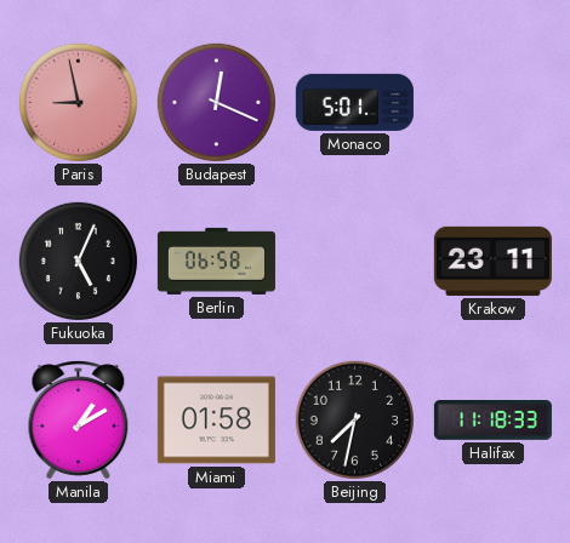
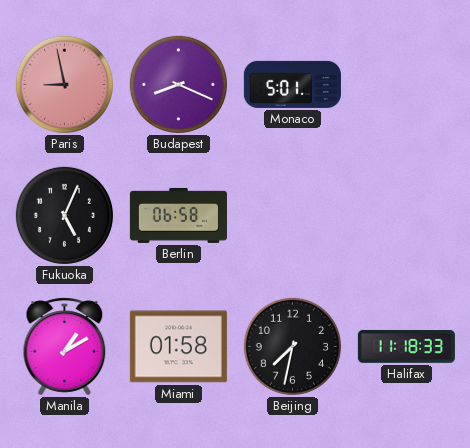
Budapest: 12:19 -> 8:19 (178, 84)
Krakow: 23:11 -> none (492, 261)
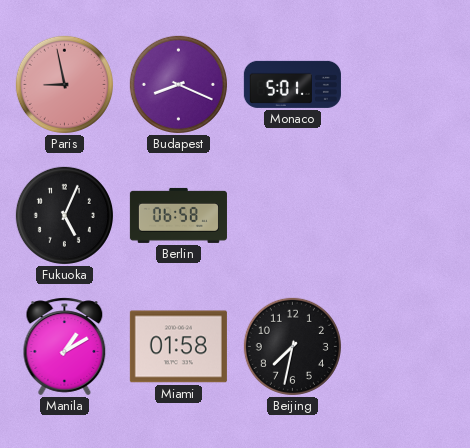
Halifax: 11:18 -> none (406, 347)
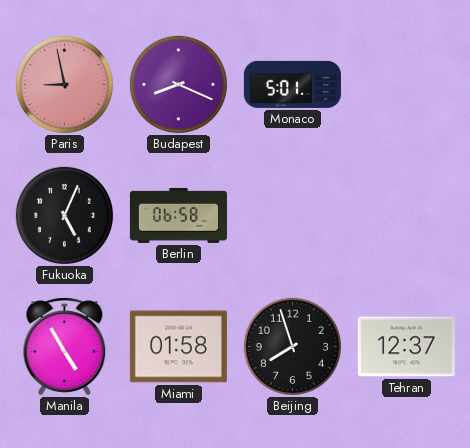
Manila: 1:10 -> 4:55 (65, 347)
Beijing: 7:32 -> 7:57 (292, 346)
Tehran: none -> 12:37 (406, 347)
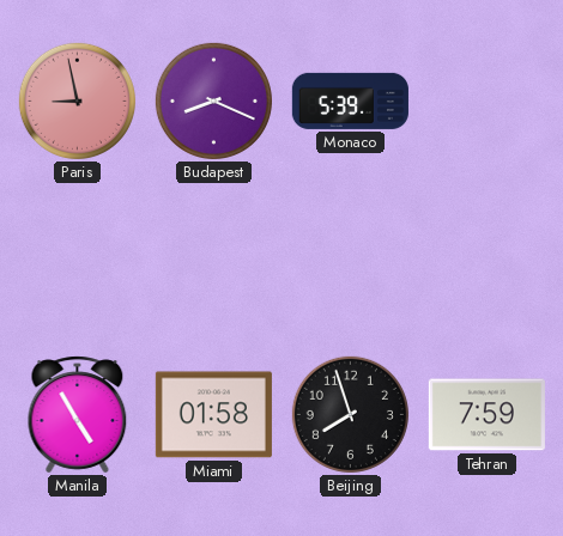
Monaco: 5:01 -> 5:39 (350, 100)
Fukuoka: 5:04 -> none (64, 215)
Berlin: 06:58 -> none (178, 215)
Tehran: 12:37 -> 7:59 (486, 415)
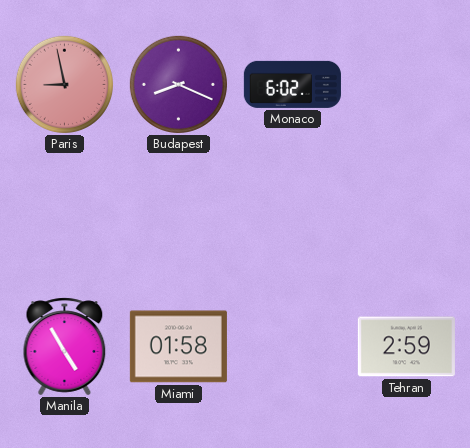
Monaco: 5:39 -> 6:02 (292, 84)
Beijing: 7:57 -> none (350, 414)
Tehran: 7:59 -> 2:59 (406, 347)
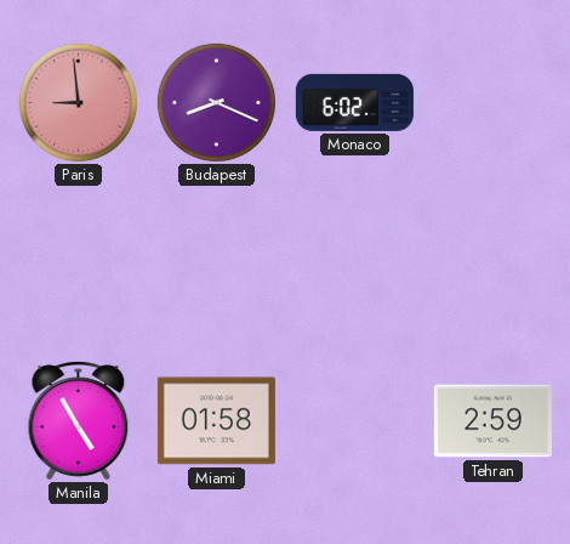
Paris: 8:58 -> 8:59 (78, 102)
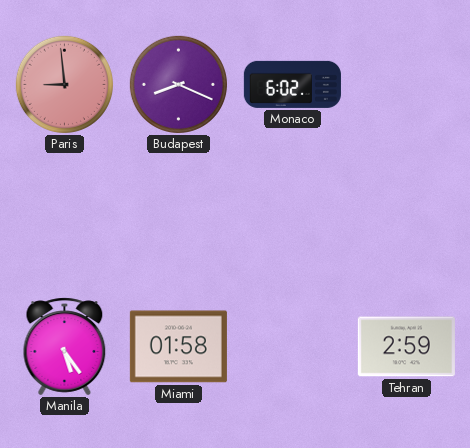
Manila: 4:55 -> 5:24 (65, 347)
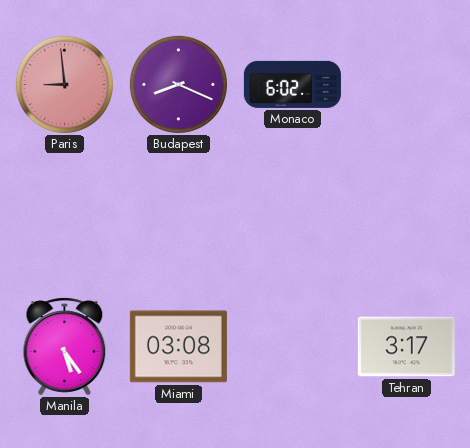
Miami: 01:58 -> 03:08 (178, 347)
Tehran: 2:59 -> 3:17 (406, 347)
